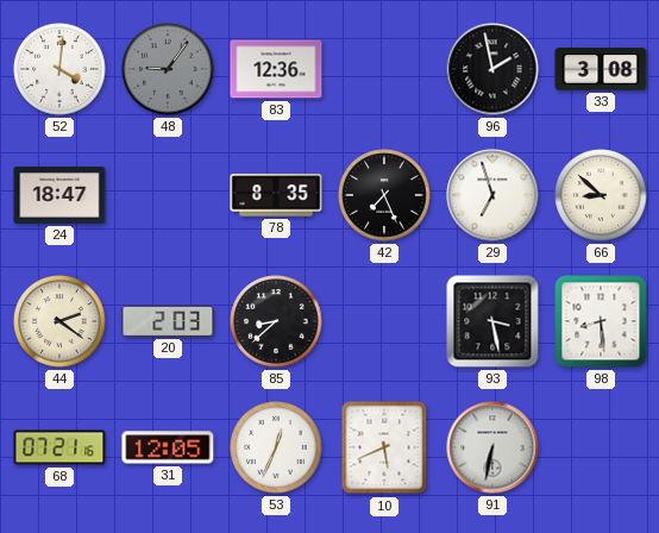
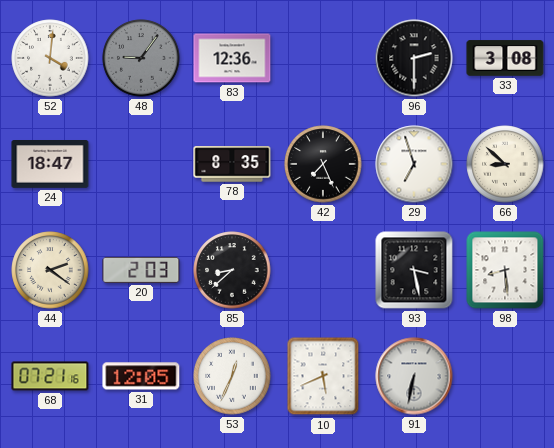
96: 1:58 -> 2:30 (414, 58)
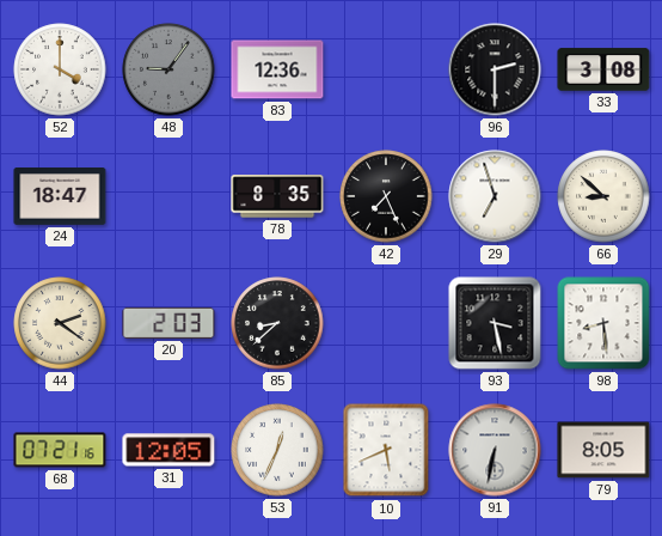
52: 4:01 -> 4:00 (60, 69)
79: none -> 8:05 (603, 450)
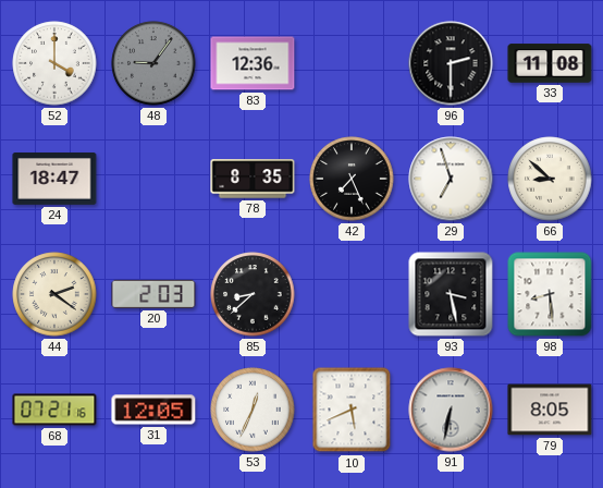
33: 3:08 -> 11:08 (550, 63)
